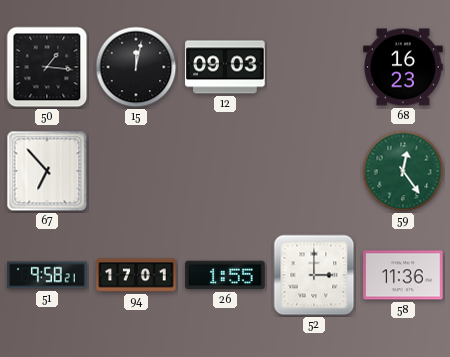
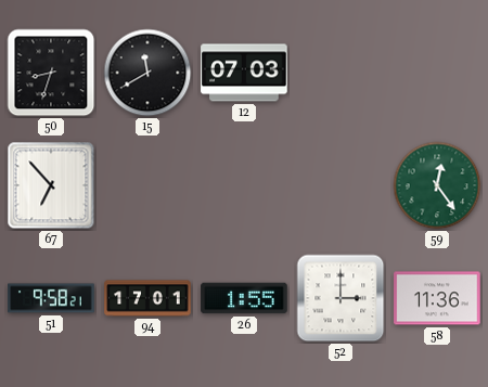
50: 1:16 -> 8:33 (51, 73)
15: 12:02 -> 11:40 (147, 73)
12: 09:03 -> 07:03 (244, 73)
68: 16:23 -> none (403, 67)
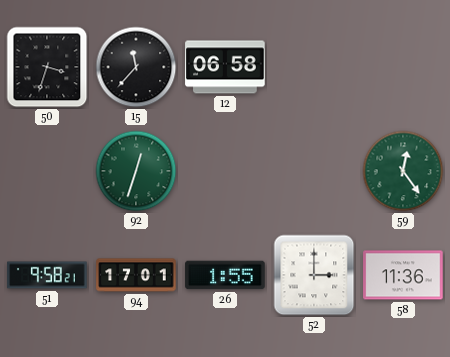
50: 8:33 -> 3:33 (47, 67)
15: 11:40 -> 11:37 (136, 67)
12: 07:03 -> 06:58 (225, 67)
67: 6:53 -> none (51, 185)
92: none -> 12:33 (136, 171)
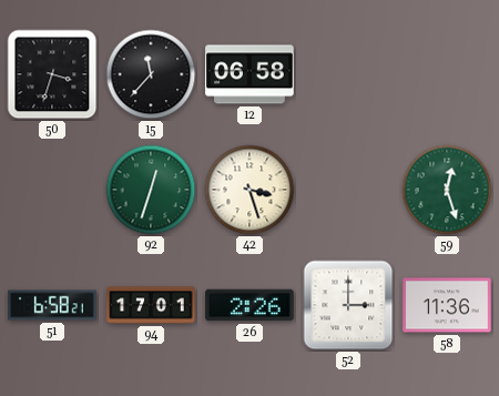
42: none -> 3:27 (249, 190)
59: 12:24 -> 12:27 (447, 190)
51: 9:58 -> 6:58 (52, 305)
26: 1:55 -> 2:26 (249, 305)
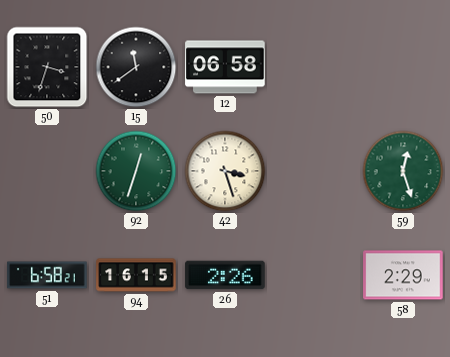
15: 11:37 -> 11:39 (136, 67)
94: 17:01 -> 16:15 (136, 275)
52: 3:00 -> none (348, 305)
58: 11:36 -> 2:29 (403, 275)
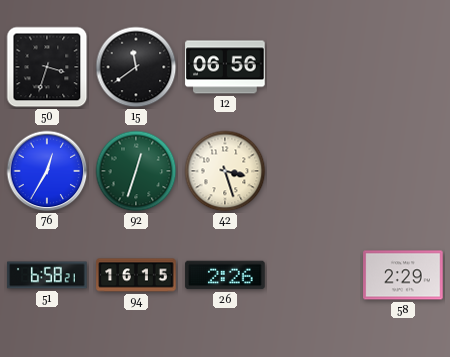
12: 06:58 -> 06:56 (225, 67)
76: none -> 12:35 (47, 171)
59: 12:27 -> none (403, 171)
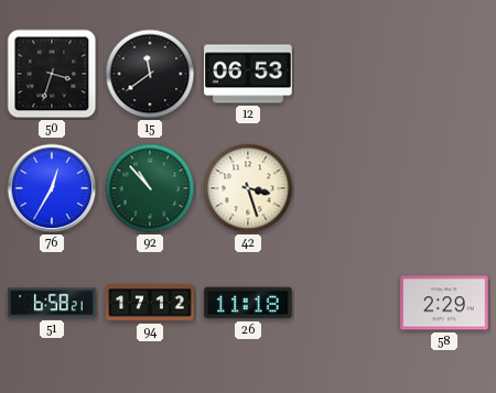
12: 06:56 -> 06:53 (248, 74)
92: 12:33 -> 10:53 (150, 188)
94: 16:15 -> 17:12 (150, 303)
26: 2:26 -> 11:18 (248, 303)
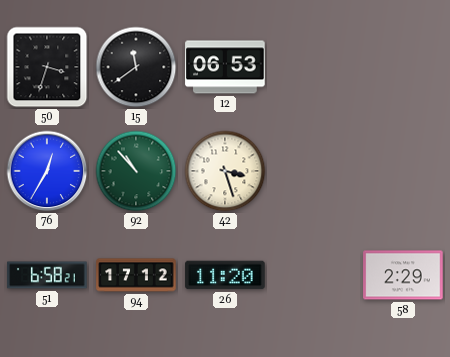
26: 11:18 -> 11:20 (225, 275)
